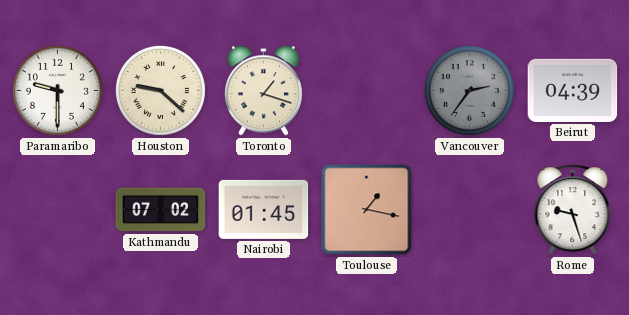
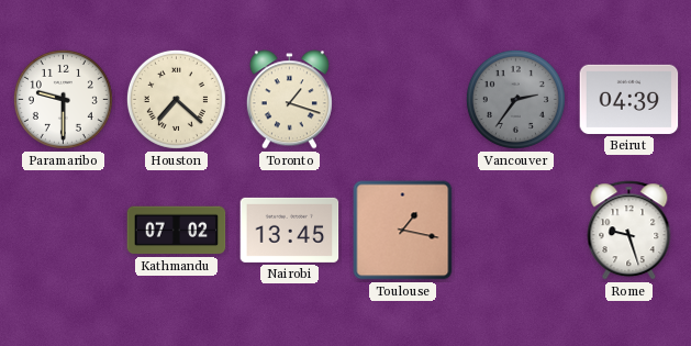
Houston: 9:22 -> 7:22 (176, 99)
Nairobi: 01:45 -> 13:45 (290, 230)
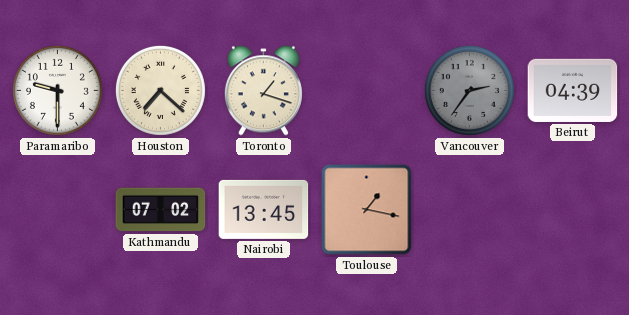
Rome: 9:27 -> none (629, 231)
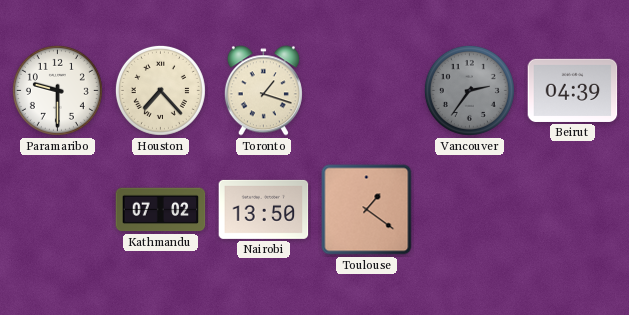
Houston: 7:22 -> 7:23 (160, 90)
Nairobi: 13:45 -> 13:50 (264, 209)
Toulouse: 1:17 -> 1:21 (367, 210)
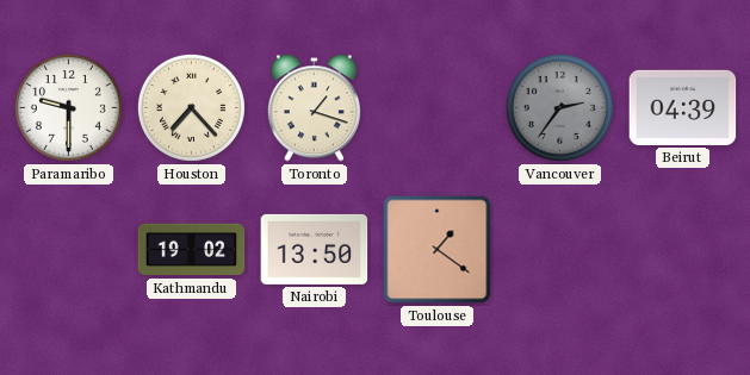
Kathmandu: 07:02 -> 19:02 (192, 250)
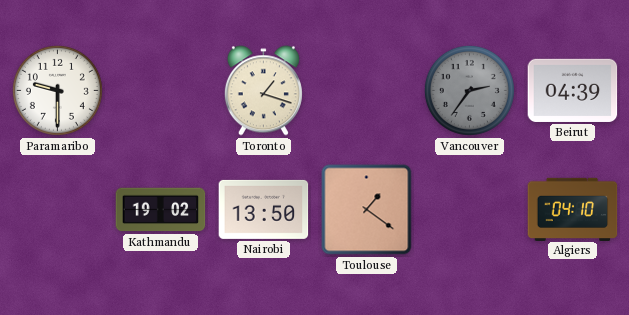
Houston: 7:23 -> none (191, 107)
Algiers: none -> 04:10 (573, 209)
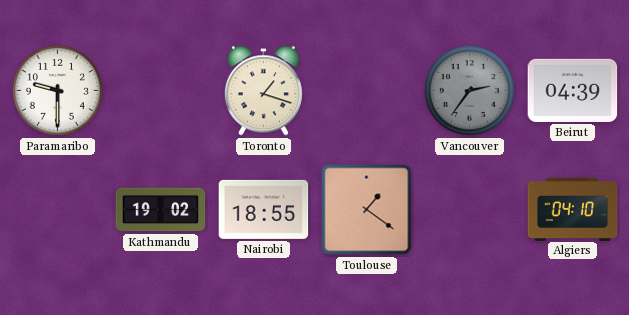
Nairobi: 13:50 -> 18:55 (264, 209)
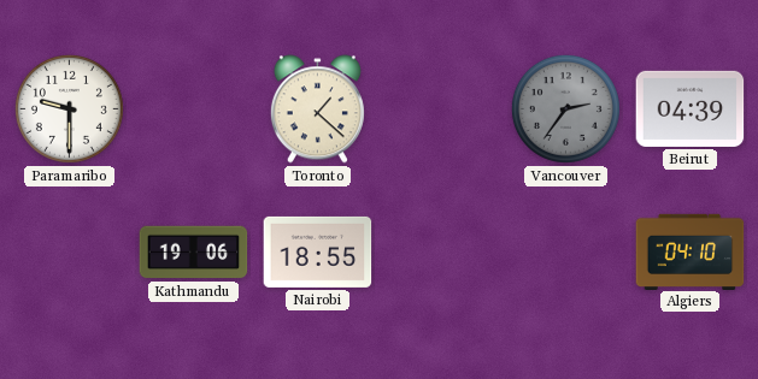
Toronto: 1:18 -> 1:22 (317, 109)
Kathmandu: 19:02 -> 19:06 (194, 253)
Toulouse: 1:21 -> none (367, 210)
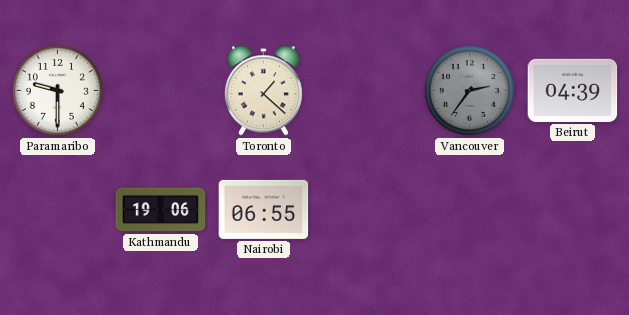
Nairobi: 18:55 -> 06:55 (264, 209)
Algiers: 04:10 -> none (691, 251)
